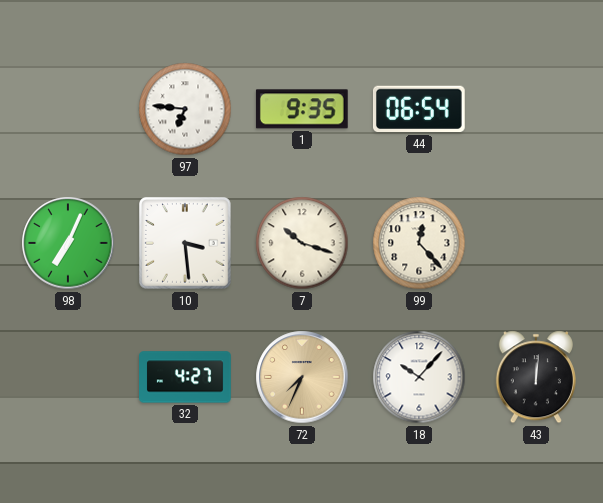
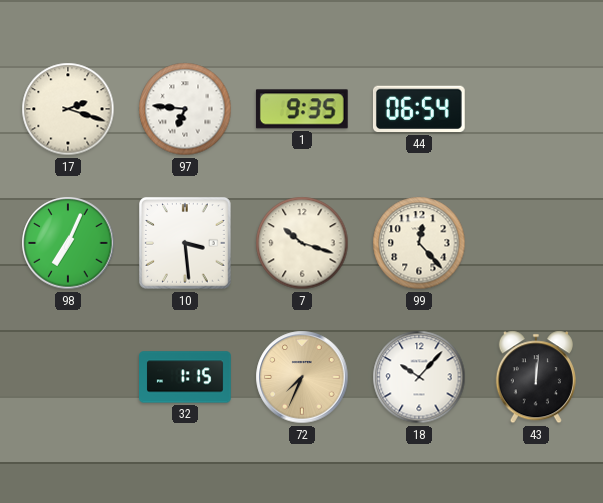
17: none -> 2:18 (68, 109)
32: 4:27 -> 1:15 (186, 377)
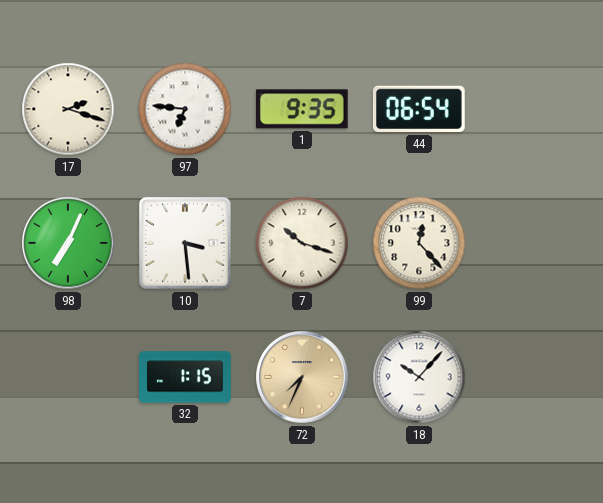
43: 12:01 -> none (536, 377)
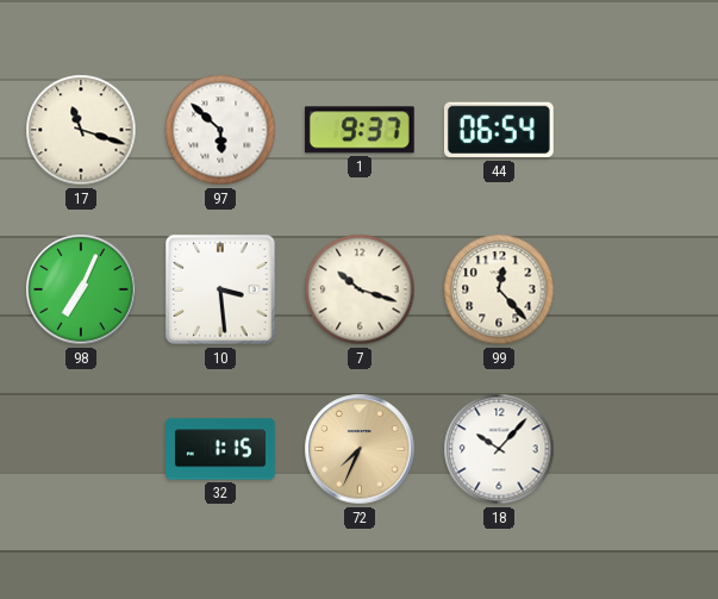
17: 2:18 -> 11:18 (81, 130)
97: 6:46 -> 5:52 (220, 130)
1: 9:35 -> 9:37 (360, 130)
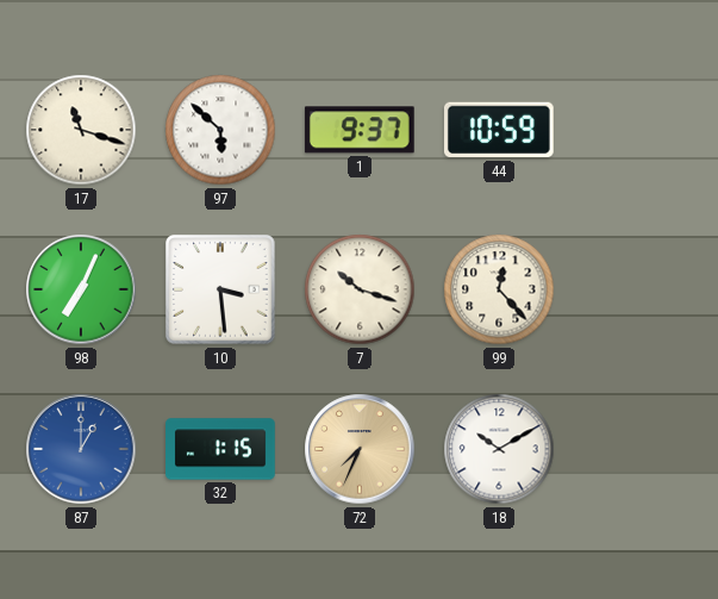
44: 06:54 -> 10:59 (499, 130)
87: none -> 1:00 (81, 449)
18: 10:07 -> 10:10 (499, 449)
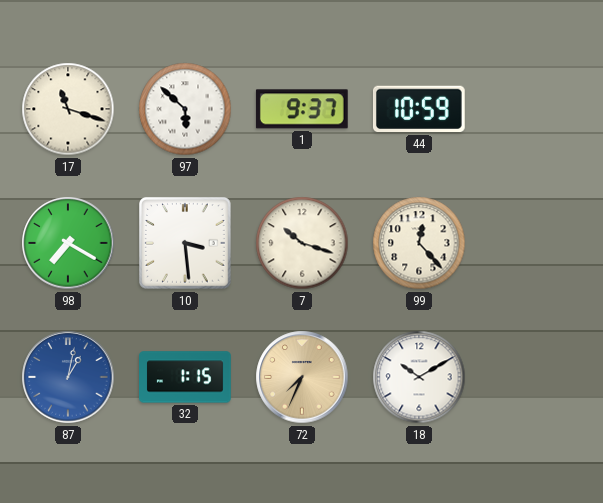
98: 7:04 -> 7:20 (68, 243)
87: 1:00 -> 1:02 (68, 377)
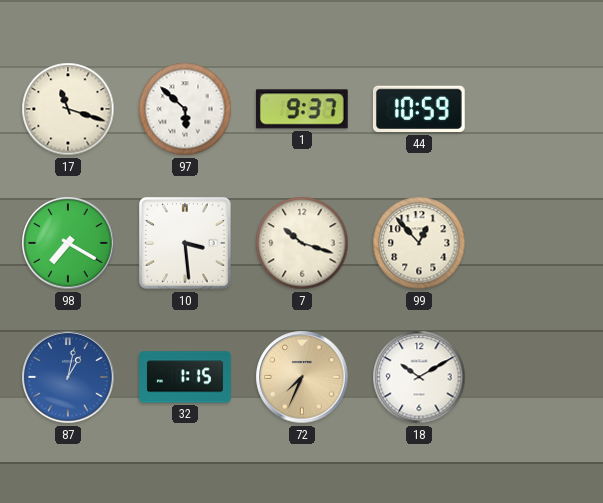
99: 12:23 -> 12:53 (419, 243)
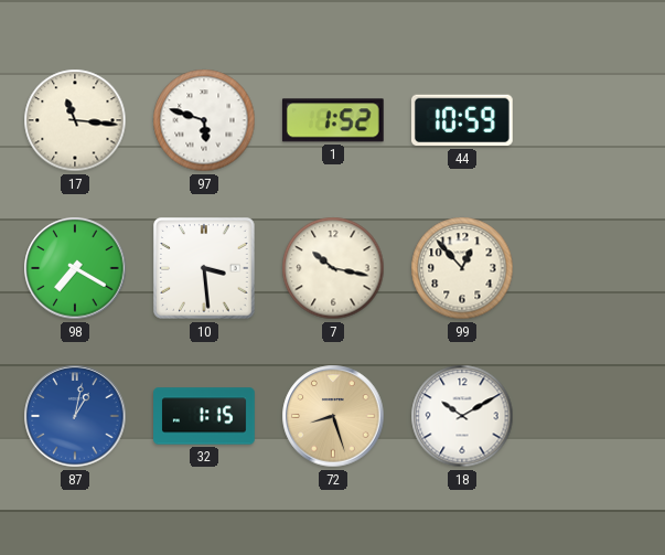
17: 11:18 -> 11:16 (75, 120)
97: 5:52 -> 5:48 (204, 120)
1: 9:37 -> 1:52 (333, 120)
7: 10:18 -> 10:17 (333, 268)
72: 7:34 -> 8:27 (333, 416)
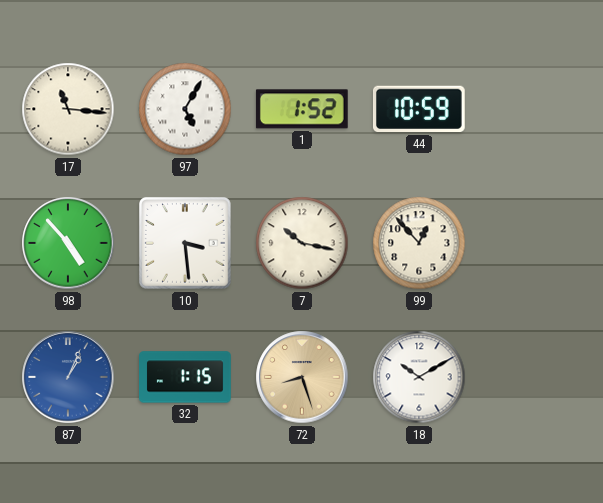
97: 5:48 -> 5:05 (185, 109)
98: 7:20 -> 4:53 (68, 243)
87: 1:02 -> 1:04 (68, 377)
